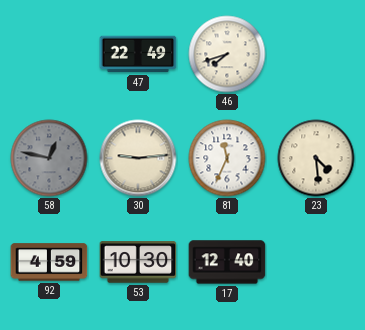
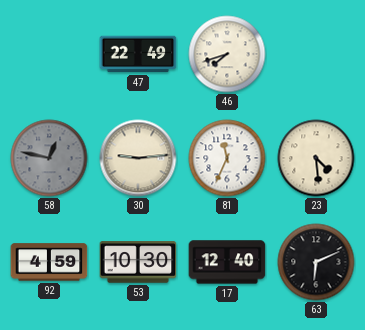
63: none -> 6:11 (316, 262)
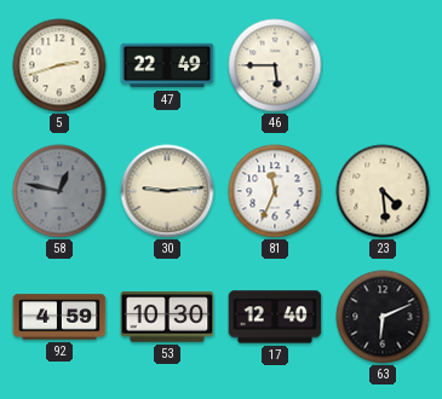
5: none -> 2:42 (59, 65)
46: 7:42 -> 5:45 (275, 65)
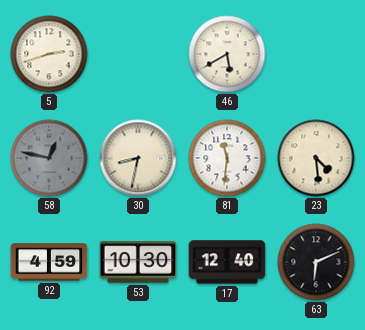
47: 22:49 -> none (167, 65)
46: 5:45 -> 5:40 (227, 54)
30: 9:14 -> 8:32 (138, 158)
81: 11:34 -> 11:31 (227, 158)
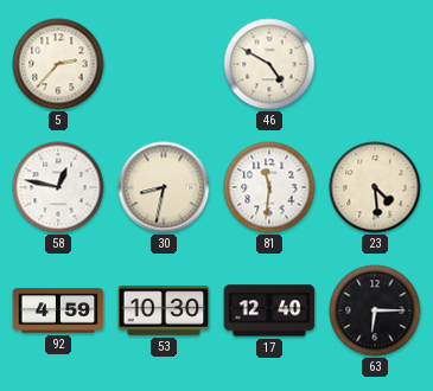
5: 2:42 -> 2:37 (58, 64)
46: 5:40 -> 4:50 (269, 64)
58 dial: grey -> white (58, 187)
63: 6:11 -> 6:15 (375, 310)
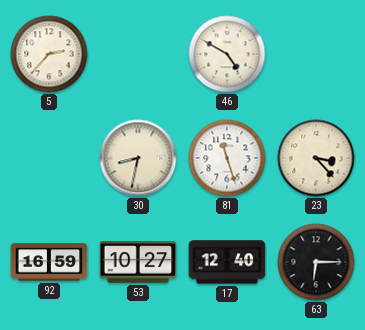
58: 12:47 -> none (58, 187)
81: 11:31 -> 11:27 (227, 158)
23: 4:29 -> 3:23 (316, 158)
92: 4:59 -> 16:59 (49, 262)
53: 10:30 -> 10:27 (138, 262)
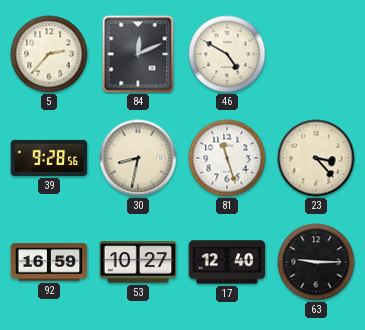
84: none -> 12:11 (138, 54)
39: none -> 9:28 (49, 158)
63: 6:15 -> 9:15 (316, 262)
